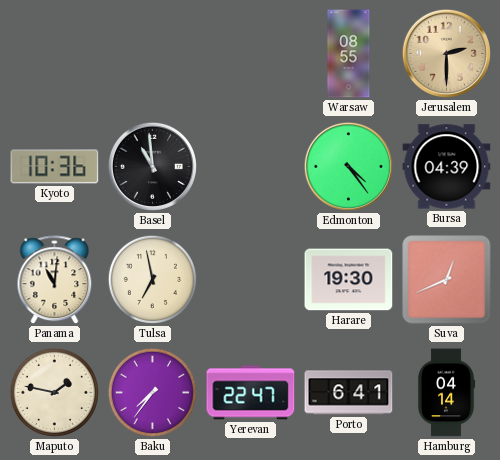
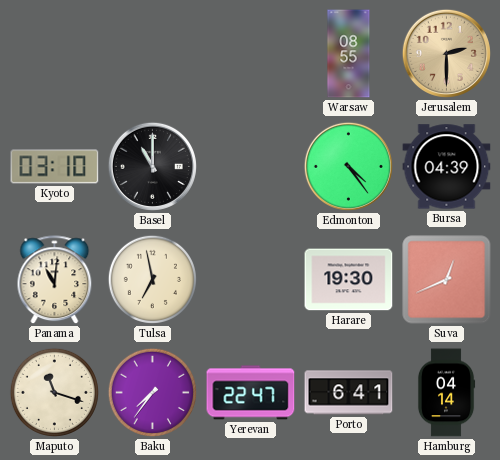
Kyoto: 10:36 -> 03:10 (55, 167)
Basel: 10:59 -> 11:00 (152, 166)
Maputo: 1:47 -> 11:18 (54, 392)
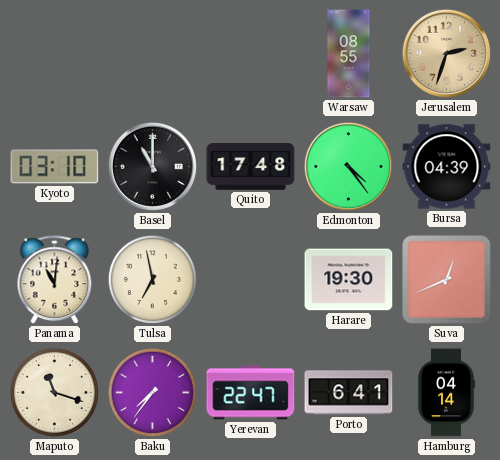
Jerusalem: 2:30 -> 2:33 (446, 53)
Quito: none -> 17:48 (251, 167)
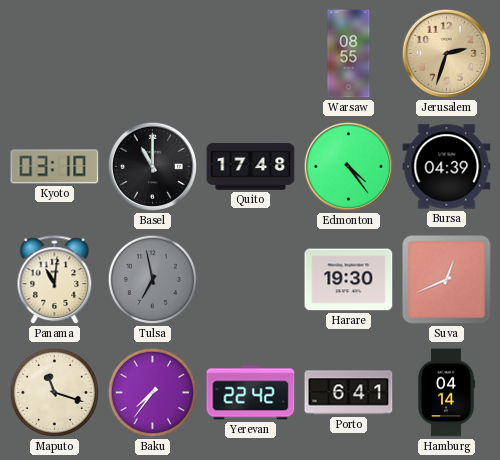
Tulsa dial: cream -> grey (152, 279)
Yerevan: 22:47 -> 22:42 (251, 393)
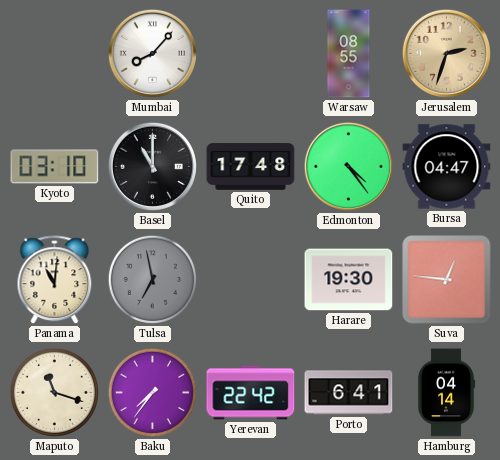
Mumbai: none -> 8:07 (152, 53)
Bursa: 04:39 -> 04:47 (447, 167)
Suva: 12:41 -> 12:46 (447, 280)
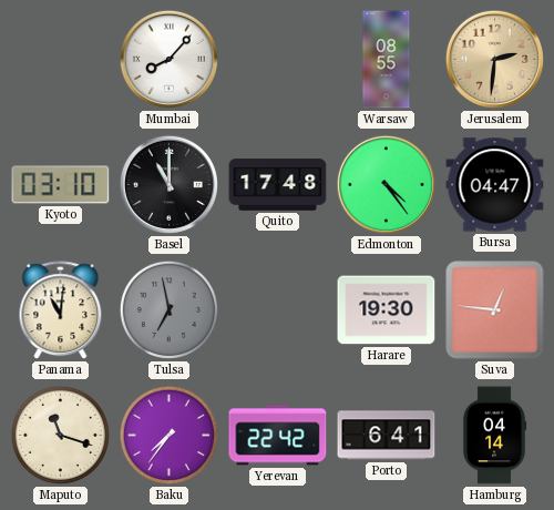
Jerusalem: 2:33 -> 2:31 (494, 59)
